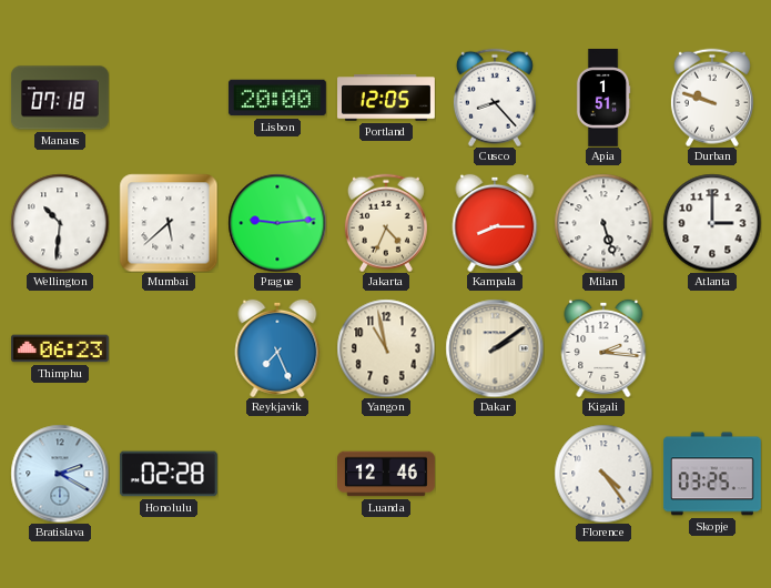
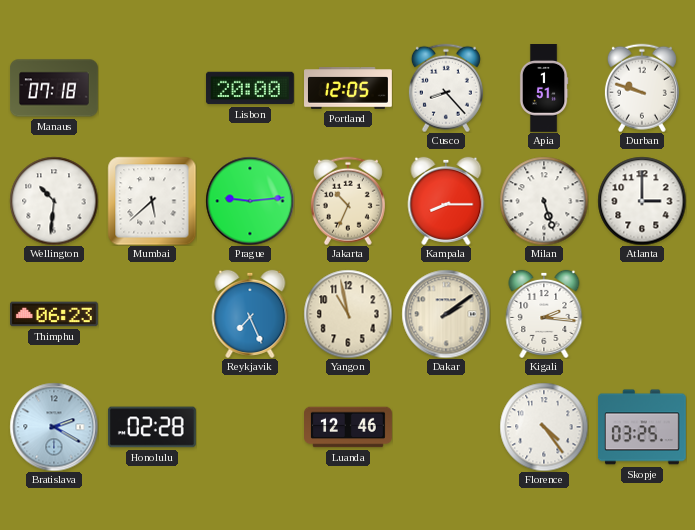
Jakarta: 4:34 -> 10:34 (348, 201)
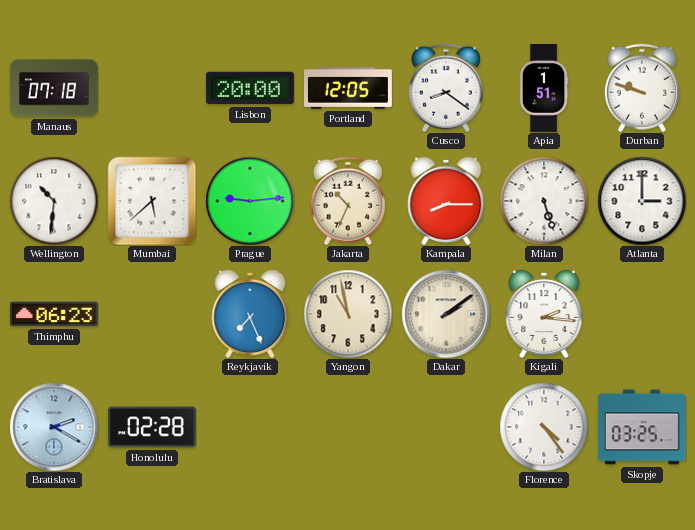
Cusco: 8:23 -> 8:21 (446, 88)
Luanda: 12:46 -> none (349, 427)
